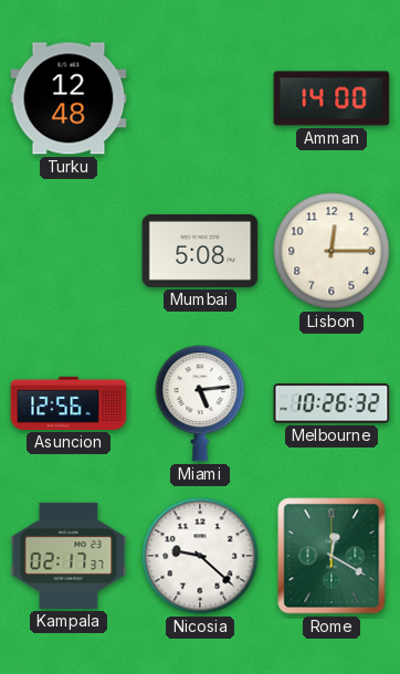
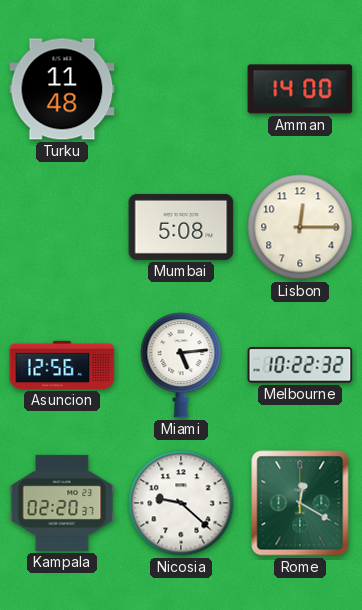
Turku: 12:48 -> 11:48 (62, 89)
Melbourne: 10:26 -> 10:22 (300, 365)
Kampala: 02:17 -> 02:20 (62, 503)
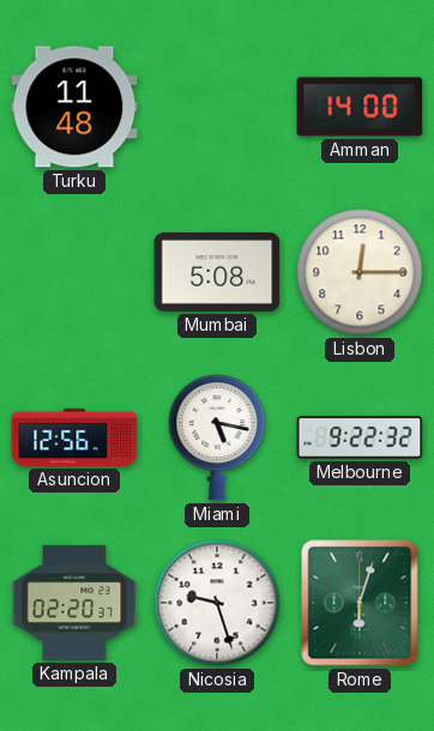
Miami: 5:14 -> 5:17 (217, 437)
Melbourne: 10:22 -> 9:22 (360, 437)
Nicosia: 9:22 -> 9:27 (217, 603)
Rome: 12:20 -> 6:03 (360, 603)
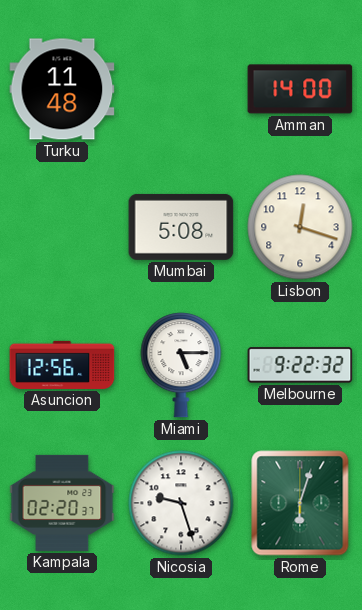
Lisbon: 12:15 -> 12:18 (300, 227)
Miami: 5:17 -> 5:15 (181, 365)
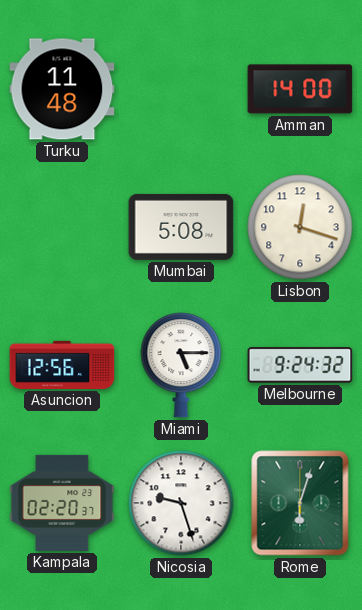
Melbourne: 9:22 -> 9:24 (300, 365)
